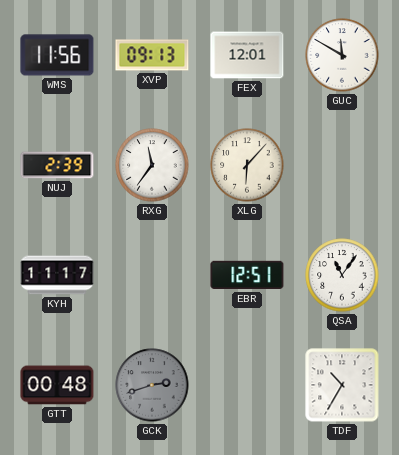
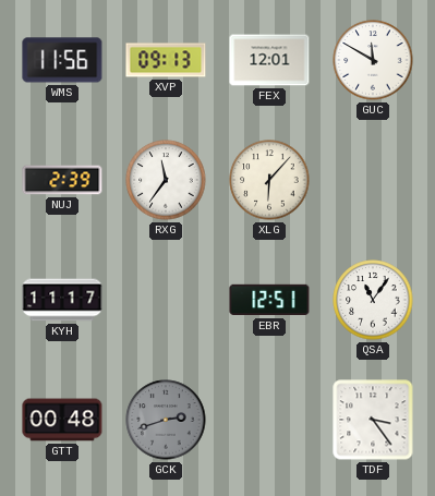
TDF: 10:35 -> 3:24 (373, 420)
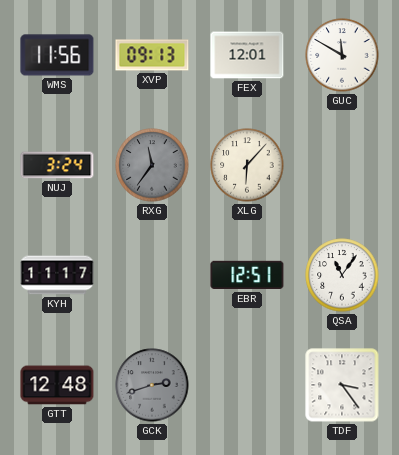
NUJ: 2:39 -> 3:24 (57, 165)
RXG dial: white -> grey (152, 165)
GTT: 00:48 -> 12:48 (57, 385)
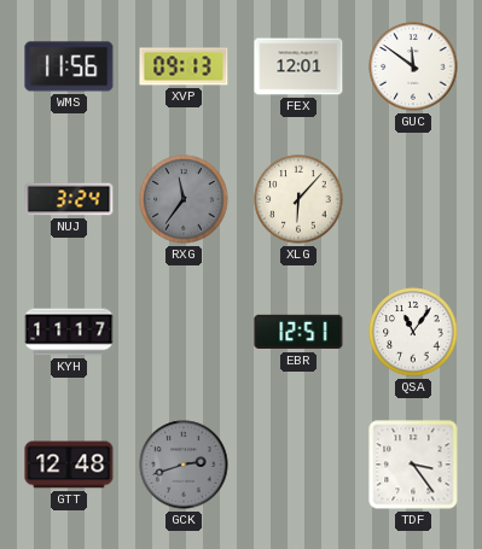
GUC: 11:50 -> 11:51 (413, 66)
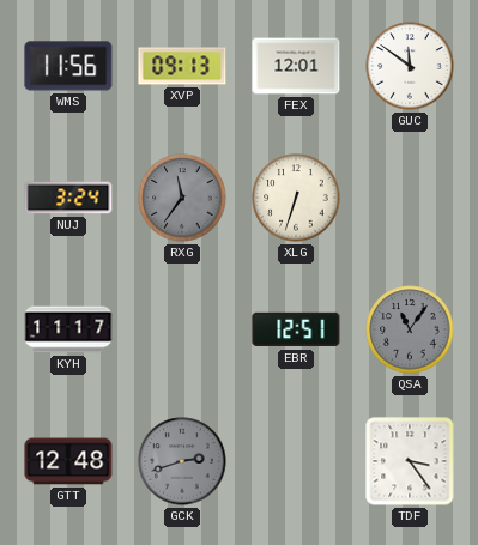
XLG: 6:07 -> 6:33 (296, 198)
QSA dial: white -> grey (410, 329)
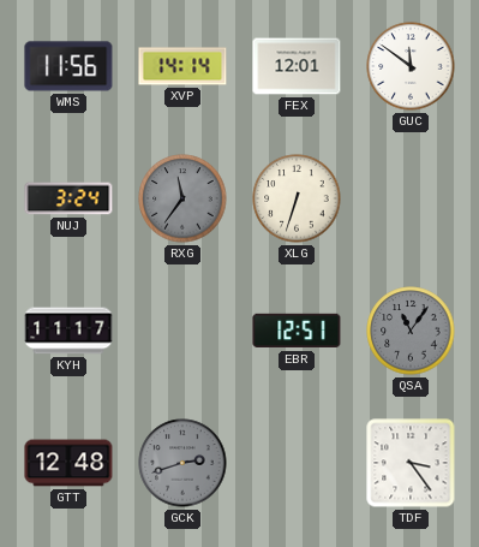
XVP: 09:13 -> 14:14 (182, 66)
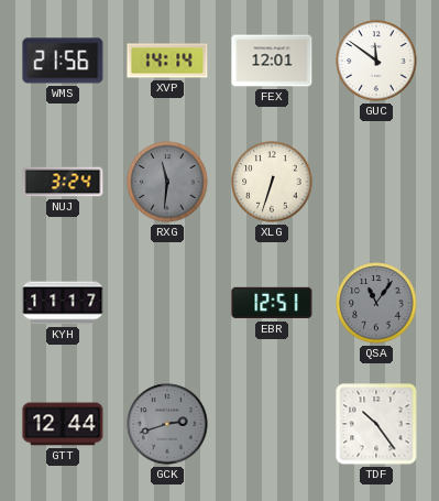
WMS: 11:56 -> 21:56 (63, 61)
RXG: 11:36 -> 11:31 (167, 182)
GTT: 12:48 -> 12:44 (63, 424)
TDF: 3:24 -> 10:24 (376, 424)
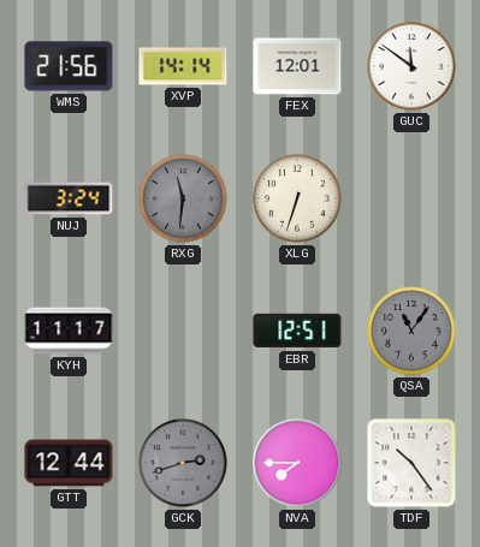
NVA: none -> 7:45 (297, 463)
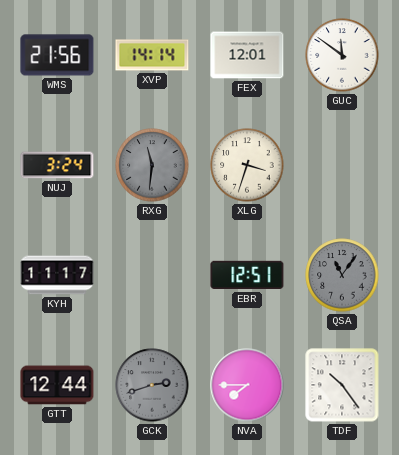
XLG: 6:33 -> 3:33 (247, 165)
